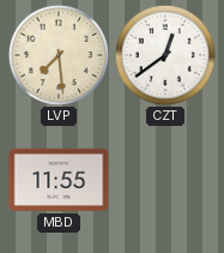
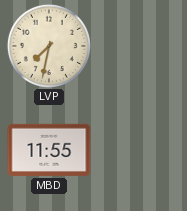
LVP: 7:29 -> 7:32 (49, 46)
CZT: 12:39 -> none (165, 55)
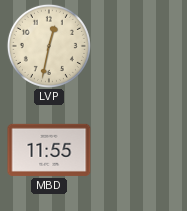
LVP: 7:32 -> 12:32 (49, 46)
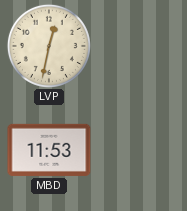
MBD: 11:55 -> 11:53 (49, 150)
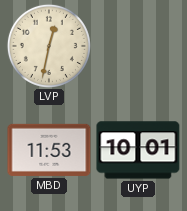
UYP: none -> 10:01 (138, 150)
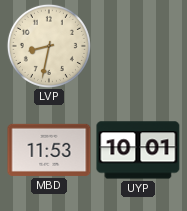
LVP: 12:32 -> 8:32 (49, 46)
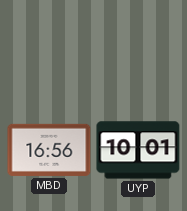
LVP: 8:32 -> none (49, 46)
MBD: 11:53 -> 16:56 (49, 150)
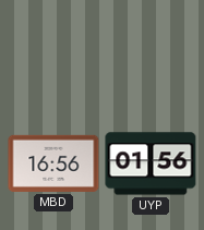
UYP: 10:01 -> 01:56 (151, 164)
